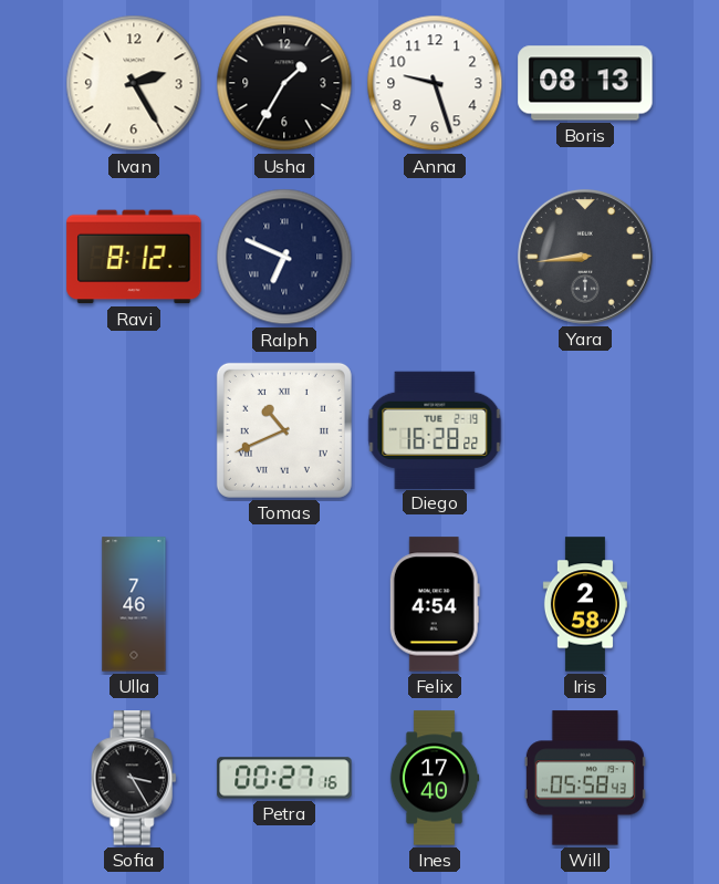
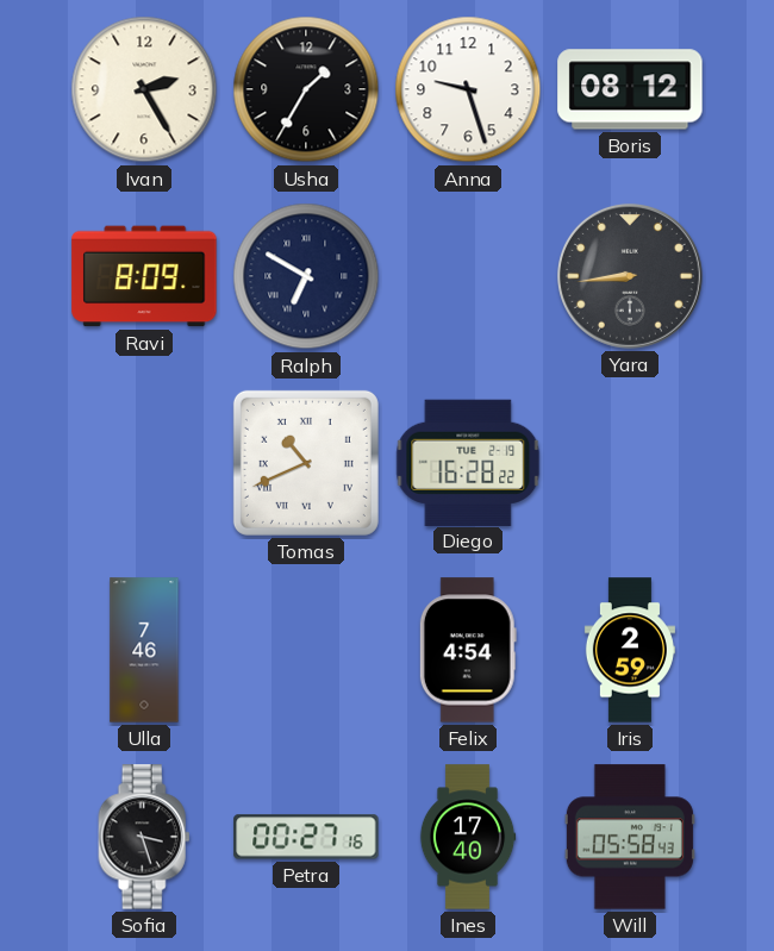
Boris: 08:13 -> 08:12 (630, 89)
Ravi: 8:12 -> 8:09 (144, 276)
Ralph: 6:49 -> 6:50 (306, 276)
Iris: 2:58 -> 2:59 (630, 650)
Sofia: 3:25 -> 3:27 (144, 837)
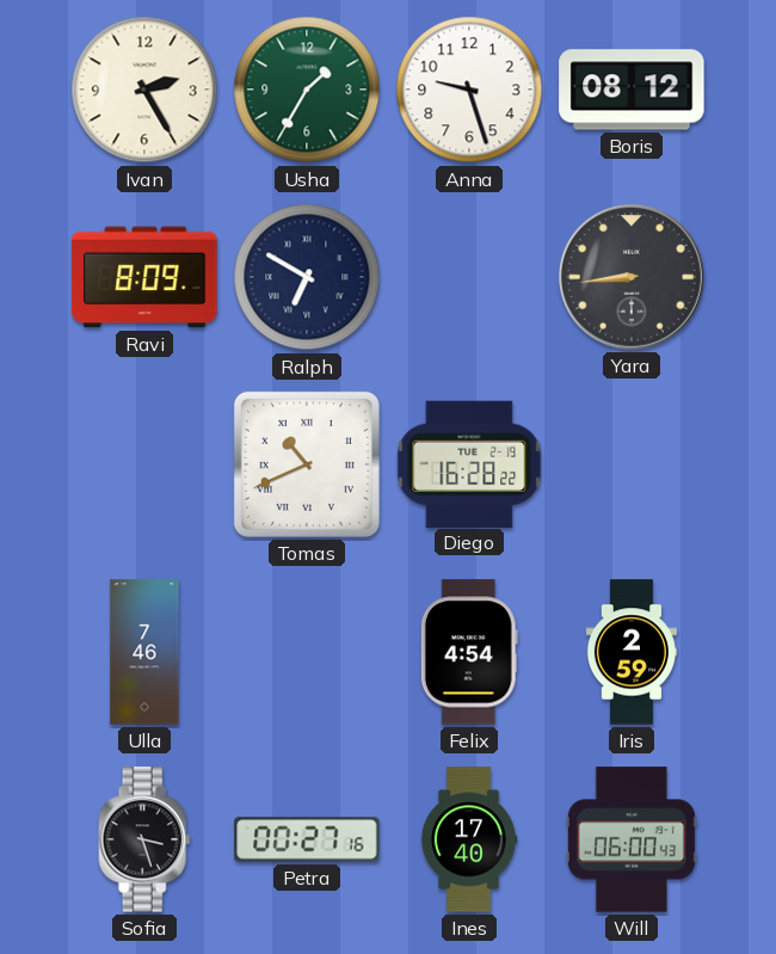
Usha dial: black -> green (307, 90)
Will: 05:58 -> 06:00 (632, 839)
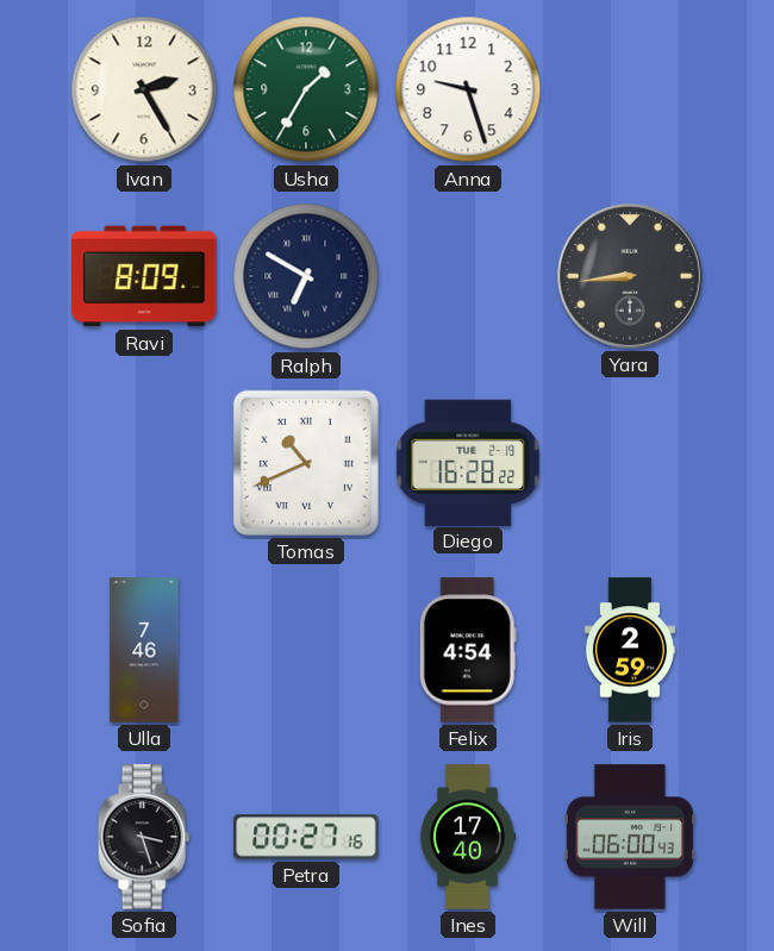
Boris: 08:12 -> none (632, 90)
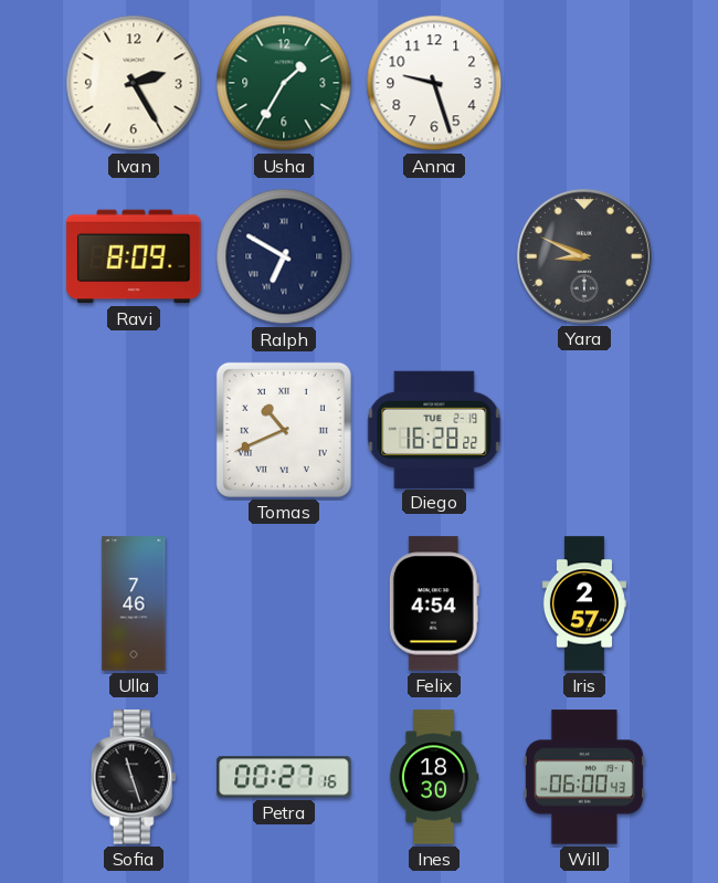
Yara: 8:44 -> 8:49 (584, 256)
Iris: 2:59 -> 2:57 (584, 603)
Sofia: 3:27 -> 11:27 (134, 777)
Ines: 17:40 -> 18:30 (434, 777)
